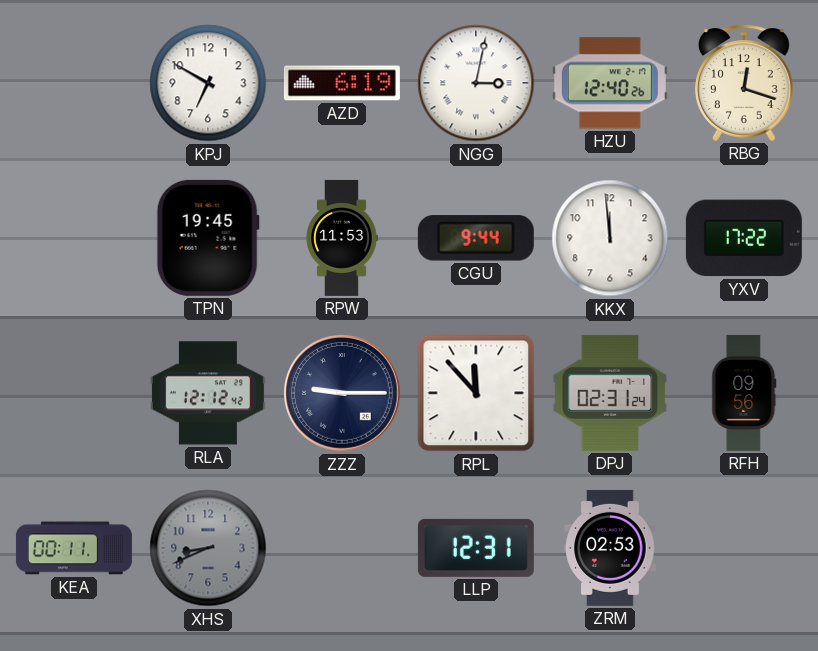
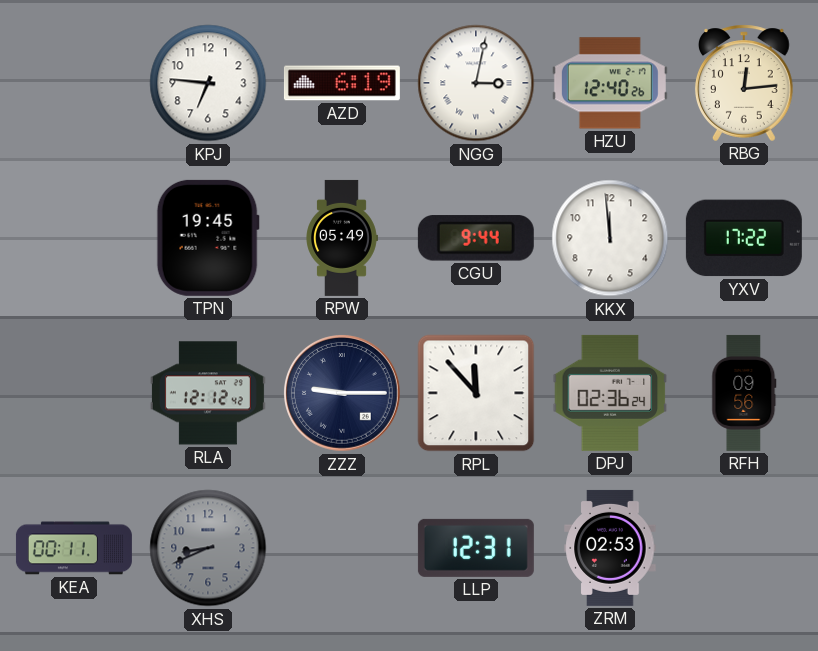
KPJ: 6:50 -> 6:46 (208, 83)
RBG: 12:18 -> 12:14 (744, 83)
RPW: 11:53 -> 05:49 (342, 238)
DPJ: 02:31 -> 02:36 (610, 393)
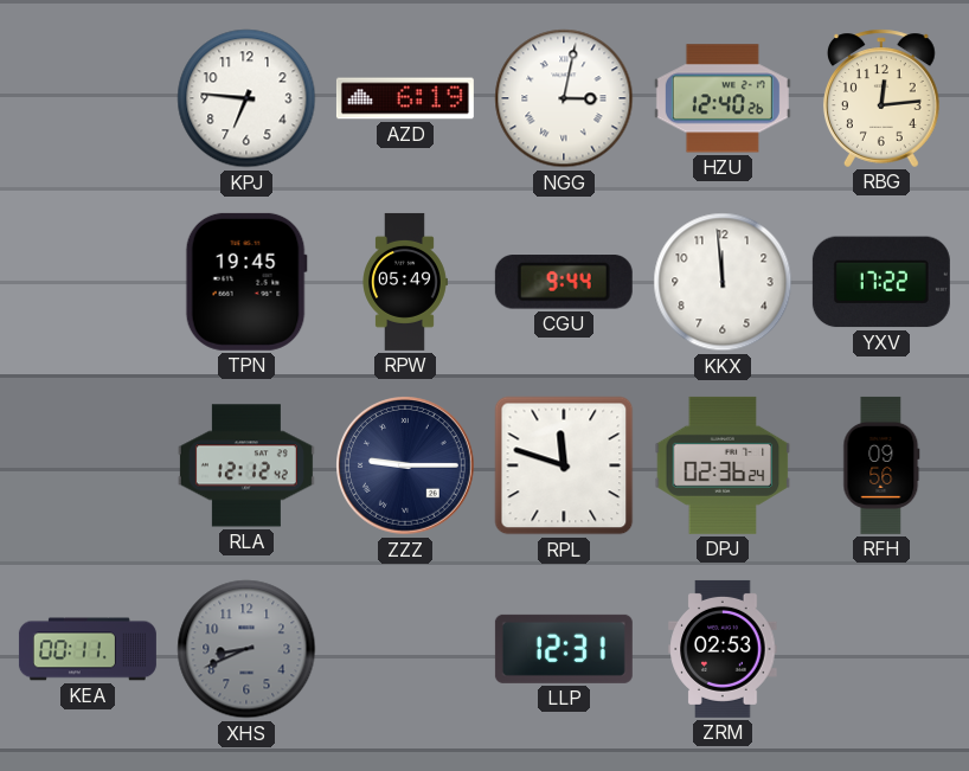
RPL: 11:53 -> 11:48 (564, 465)
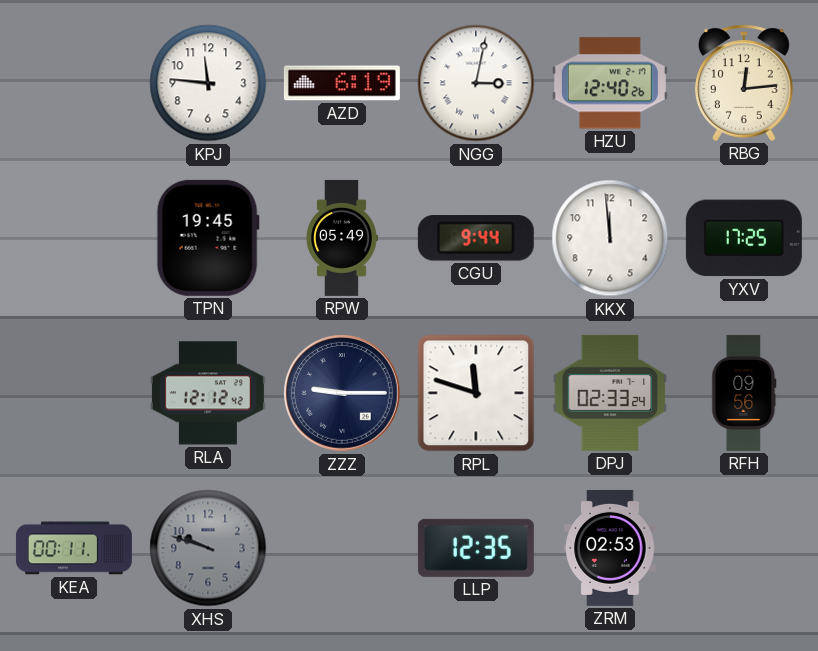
KPJ: 6:46 -> 11:46 (208, 83)
YXV: 17:22 -> 17:25 (744, 238)
DPJ: 02:36 -> 02:33 (610, 393)
XHS: 8:41 -> 9:48 (208, 548)
LLP: 12:31 -> 12:35 (476, 548)
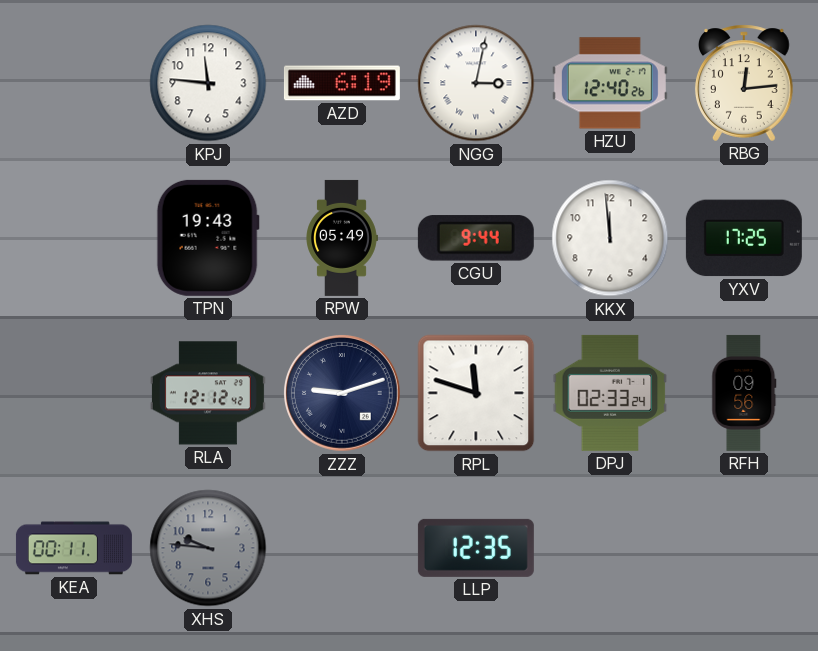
TPN: 19:45 -> 19:43 (208, 238)
ZZZ: 9:15 -> 9:12 (343, 394)
XHS: 9:48 -> 9:46 (208, 548)
ZRM: 02:53 -> none (610, 548)
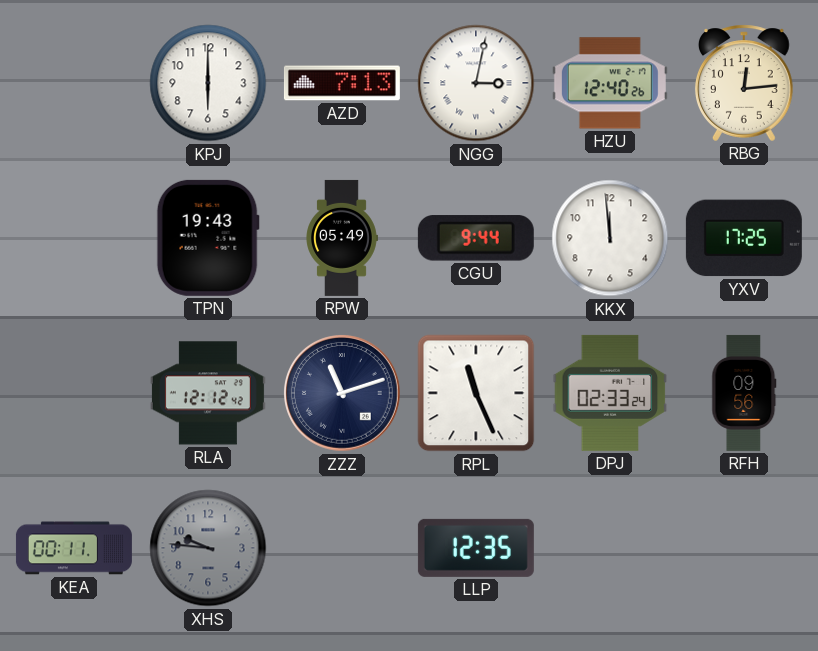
KPJ: 11:46 -> 6:00 (208, 83)
AZD: 6:19 -> 7:13 (342, 83)
ZZZ: 9:12 -> 11:12 (343, 394)
RPL: 11:48 -> 11:26 (476, 393)
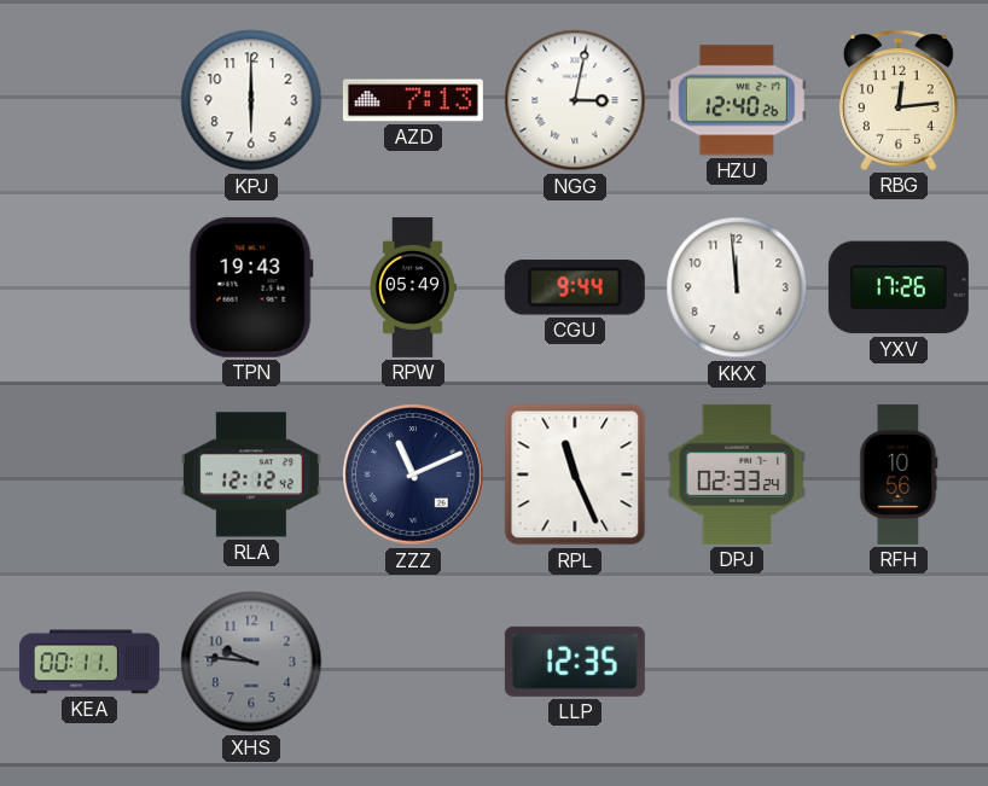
YXV: 17:25 -> 17:26 (899, 287)
ZZZ: 11:12 -> 11:11 (414, 476)
RFH: 09:56 -> 10:56 (899, 474)
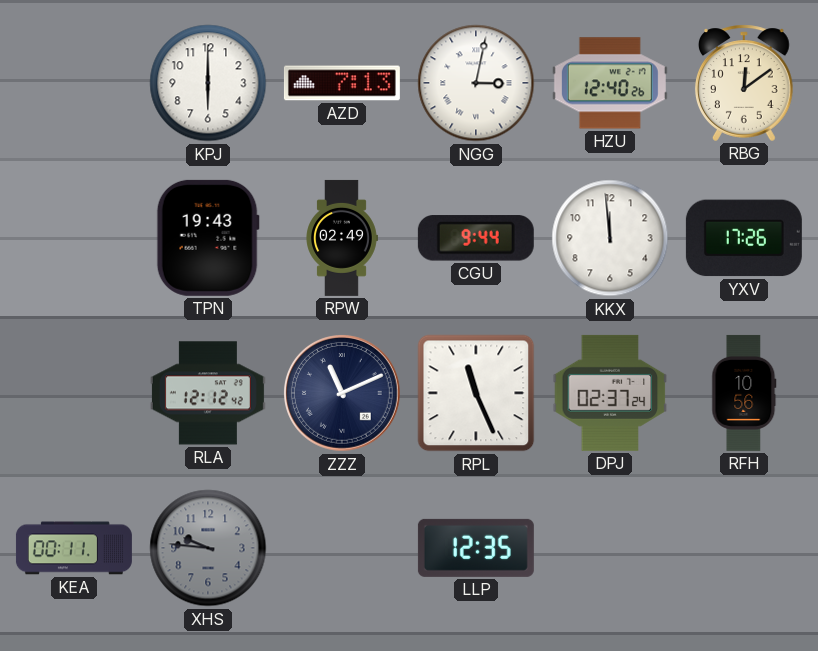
RBG: 12:14 -> 12:09 (744, 83)
RPW: 05:49 -> 02:49 (342, 238)
DPJ: 02:33 -> 02:37 (610, 393)
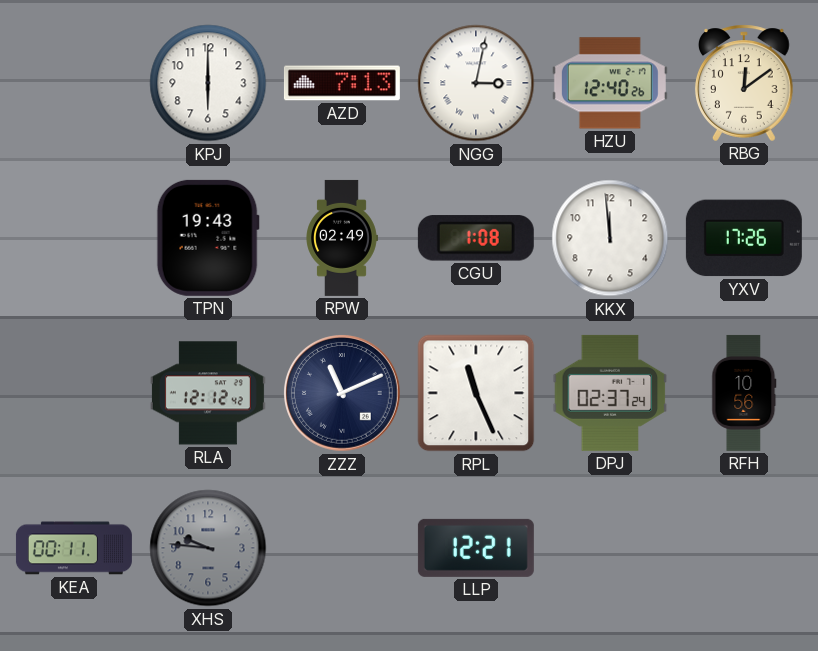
CGU: 9:44 -> 1:08 (476, 238)
LLP: 12:35 -> 12:21 (476, 548)
